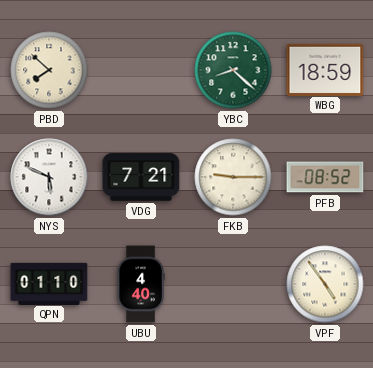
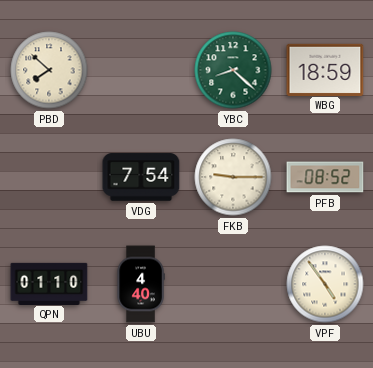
NYS: 5:49 -> none (49, 177)
VDG: 7:21 -> 7:54 (141, 177)
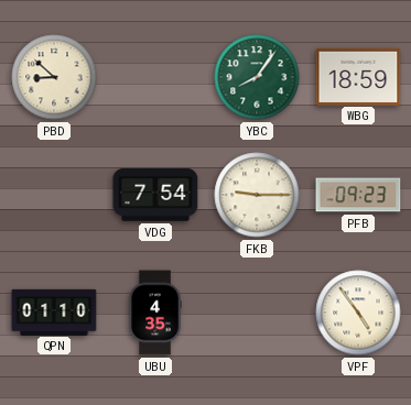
PBD: 7:52 -> 8:52 (54, 77)
YBC: 8:22 -> 8:06 (257, 77)
PFB: 08:52 -> 09:23 (358, 195)
UBU: 4:40 -> 4:35 (155, 313)
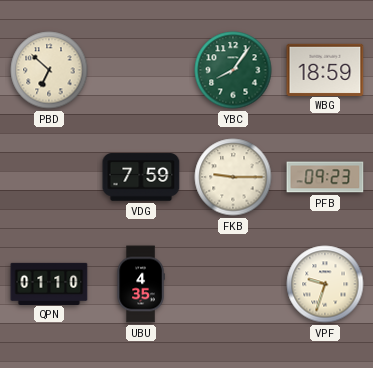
PBD: 8:52 -> 6:52 (49, 70)
VDG: 7:54 -> 7:59 (141, 177)
VPF: 4:54 -> 9:33 (325, 284)
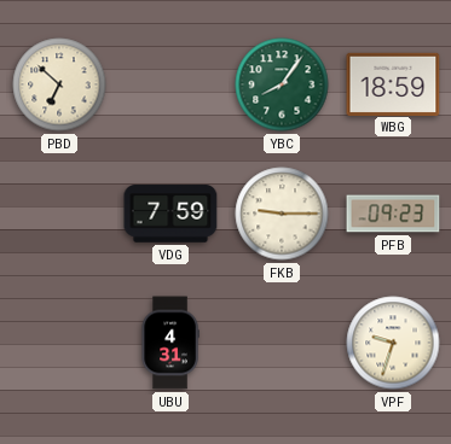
QPN: 01:10 -> none (49, 283)
UBU: 4:35 -> 4:31 (170, 343)
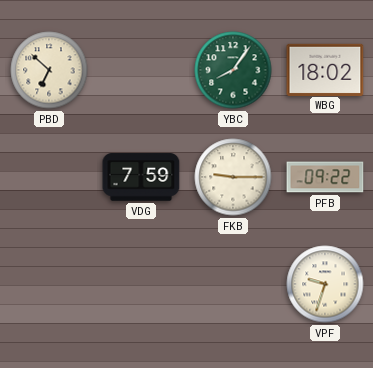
WBG: 18:59 -> 18:02 (325, 69)
PFB: 09:23 -> 09:22 (325, 177)
UBU: 4:31 -> none (170, 343)
